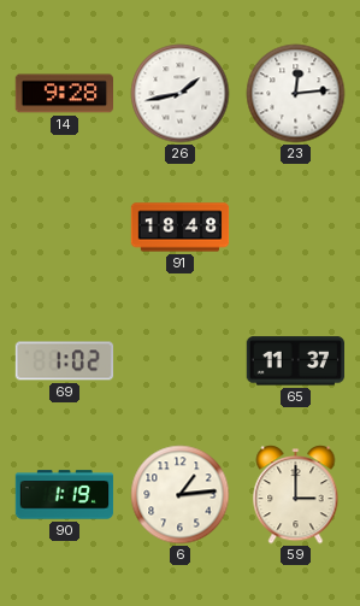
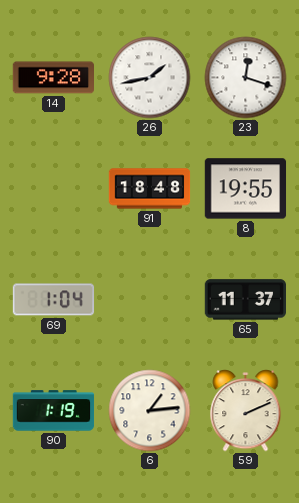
23: 12:14 -> 12:18 (246, 78)
8: none -> 19:55 (246, 189)
69: 1:02 -> 1:04 (54, 300)
59: 3:00 -> 2:11 (246, 411)
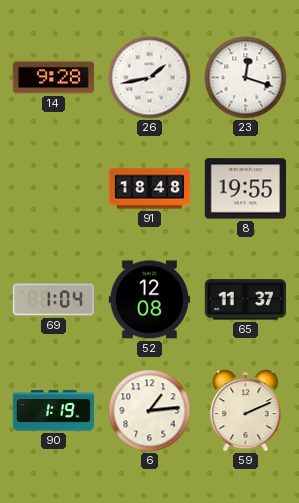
52: none -> 12:08 (149, 300)
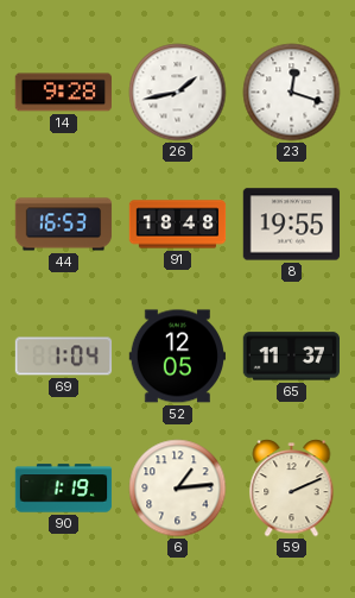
44: none -> 16:53 (64, 225)
52: 12:08 -> 12:05 (177, 357)
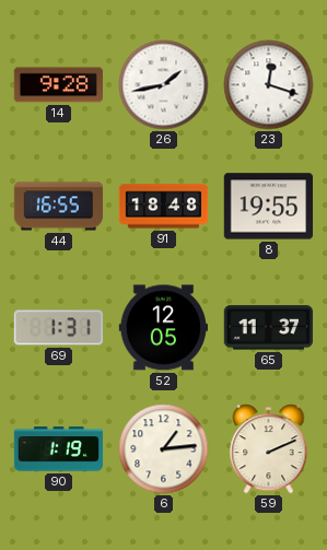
44: 16:53 -> 16:55 (59, 207)
69: 1:04 -> 1:31 (59, 328)
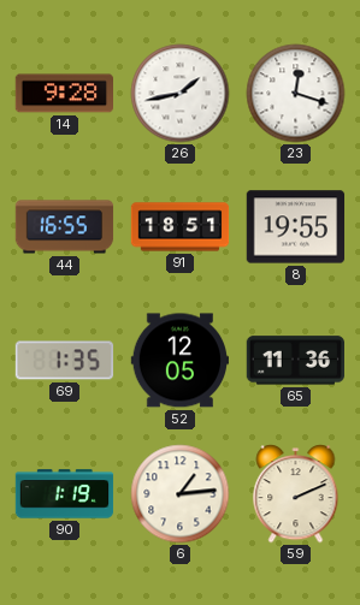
91: 18:48 -> 18:51 (181, 227)
69: 1:31 -> 1:35 (65, 361)
65: 11:37 -> 11:36 (295, 361)
